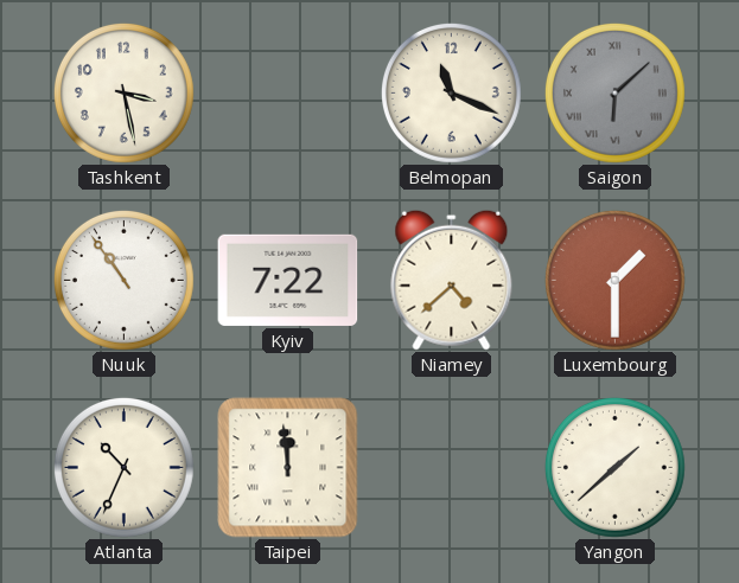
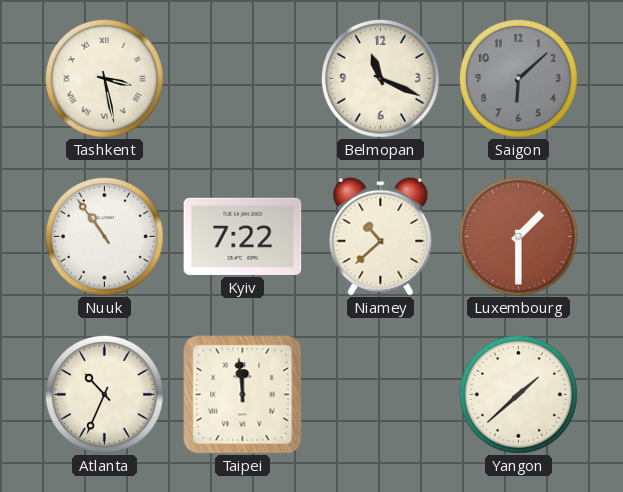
Tashkent numerals: Arabic -> Roman (104, 78)
Saigon numerals: Roman -> Arabic (518, 78)
Niamey: 4:38 -> 10:38 (381, 236)
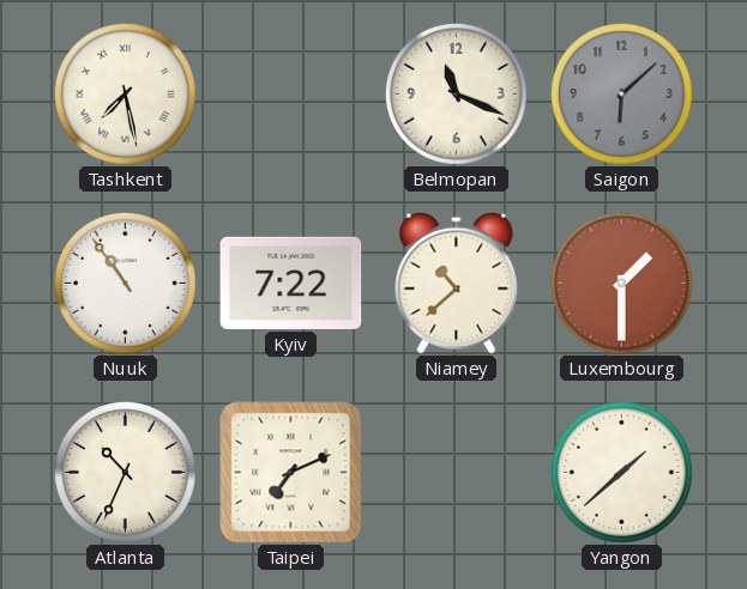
Tashkent: 3:28 -> 7:28 (125, 93)
Taipei: 11:59 -> 7:11 (291, 473)
